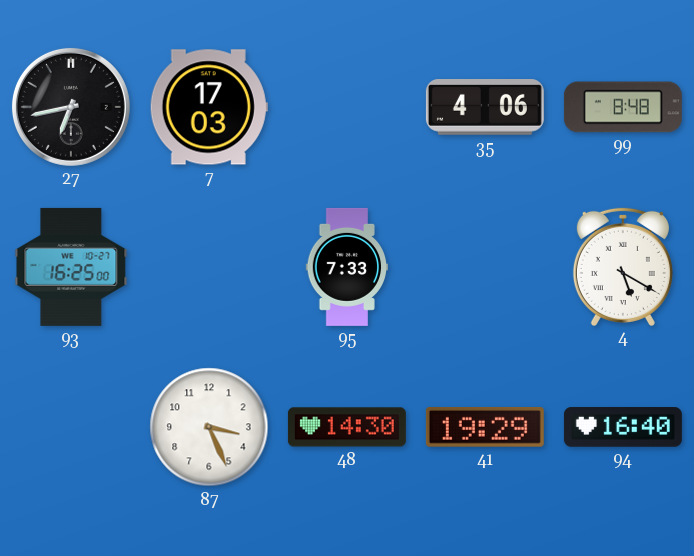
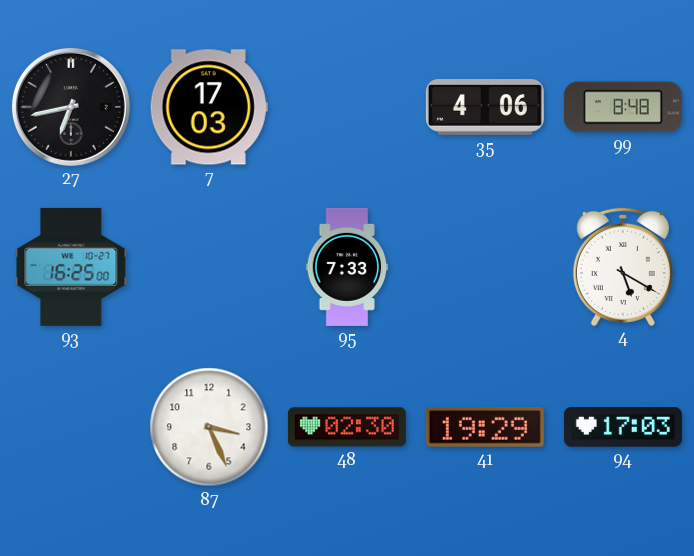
48: 14:30 -> 02:30 (347, 427)
94: 16:40 -> 17:03 (623, 427)
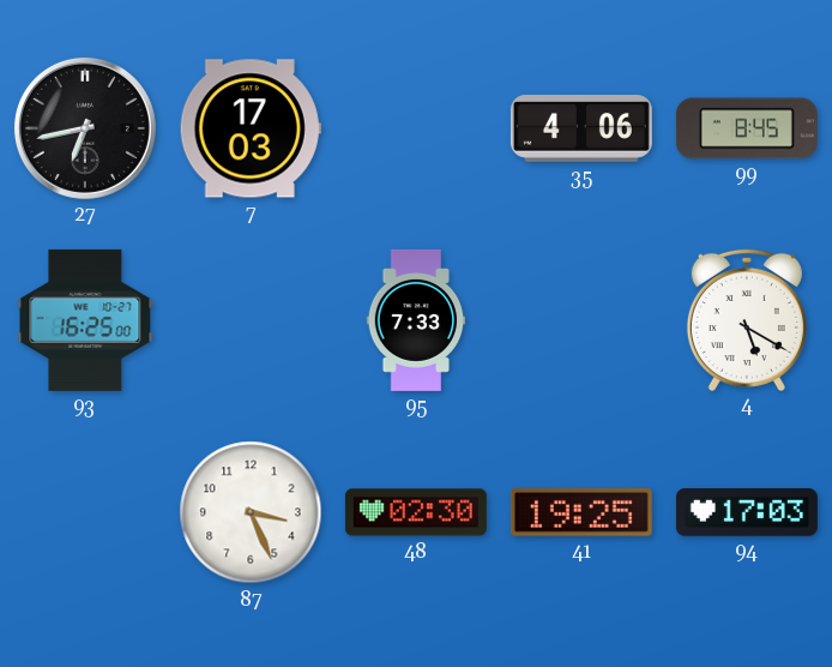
99: 8:48 -> 8:45 (747, 128)
41: 19:29 -> 19:25 (581, 513)
